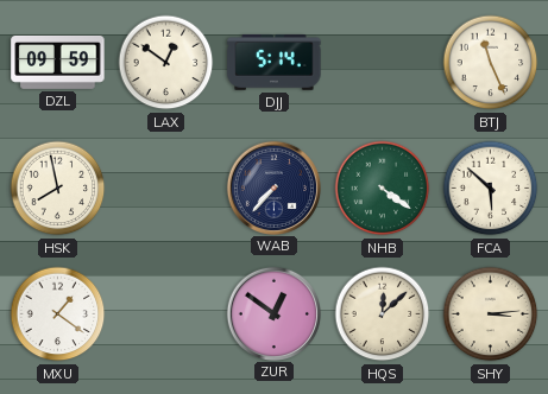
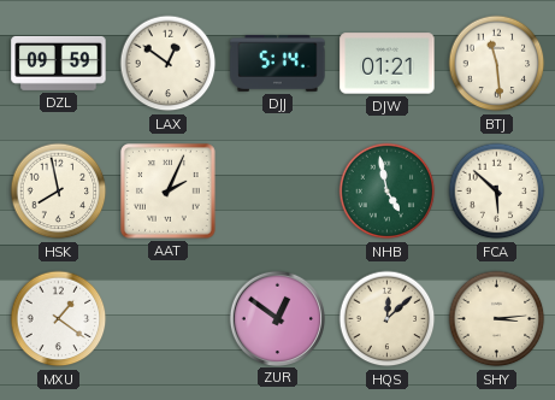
DJW: none -> 01:21 (388, 64)
BTJ: 11:26 -> 11:29 (497, 64)
AAT: none -> 2:04 (169, 192)
WAB: 7:37 -> none (273, 188)
NHB: 4:21 -> 4:58 (388, 192)
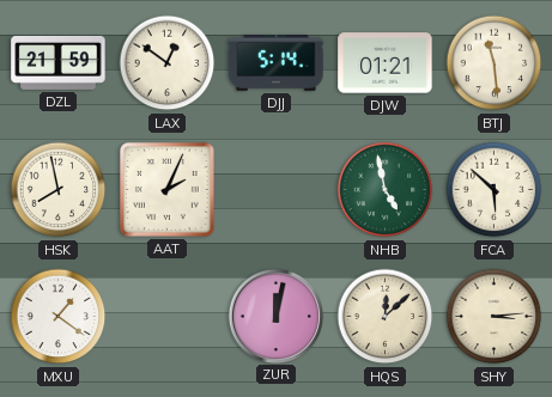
DZL: 09:59 -> 21:59 (59, 62)
ZUR: 12:51 -> 12:02 (275, 316)
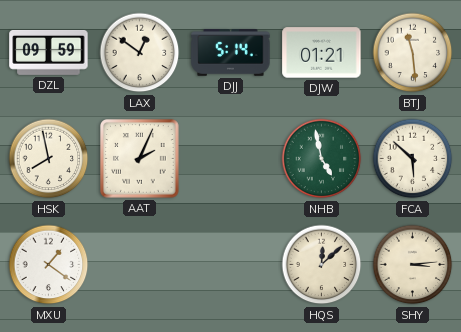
DZL: 21:59 -> 09:59 (49, 52)
ZUR: 12:02 -> none (275, 316)
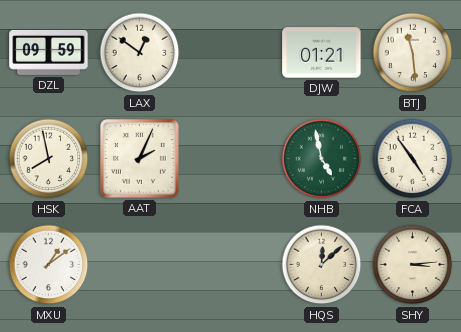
DJJ: 5:14 -> none (231, 53)
FCA: 5:52 -> 4:54 (413, 159)
MXU: 1:21 -> 1:09 (49, 265)
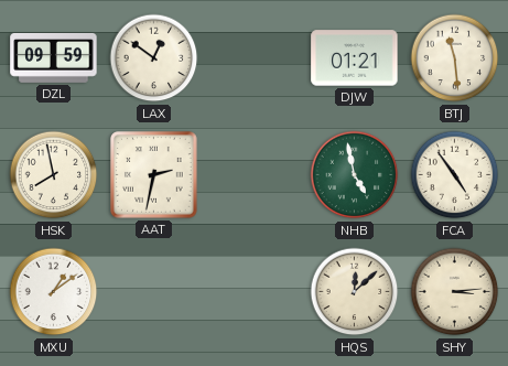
AAT: 2:04 -> 2:32 (154, 175)
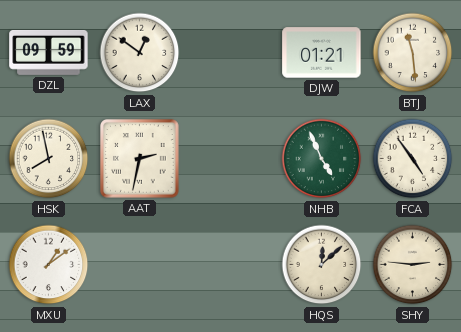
NHB: 4:58 -> 4:56 (322, 159)
SHY: 3:14 -> 2:46 (413, 265)
